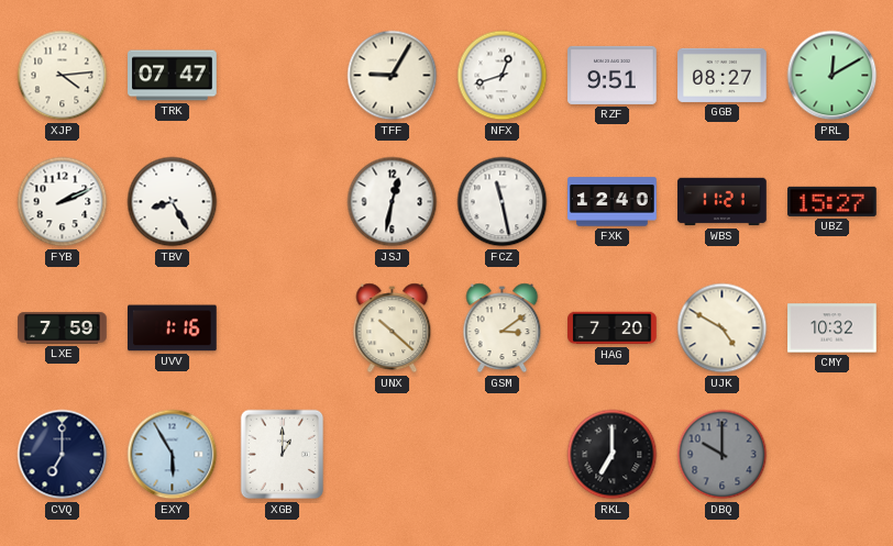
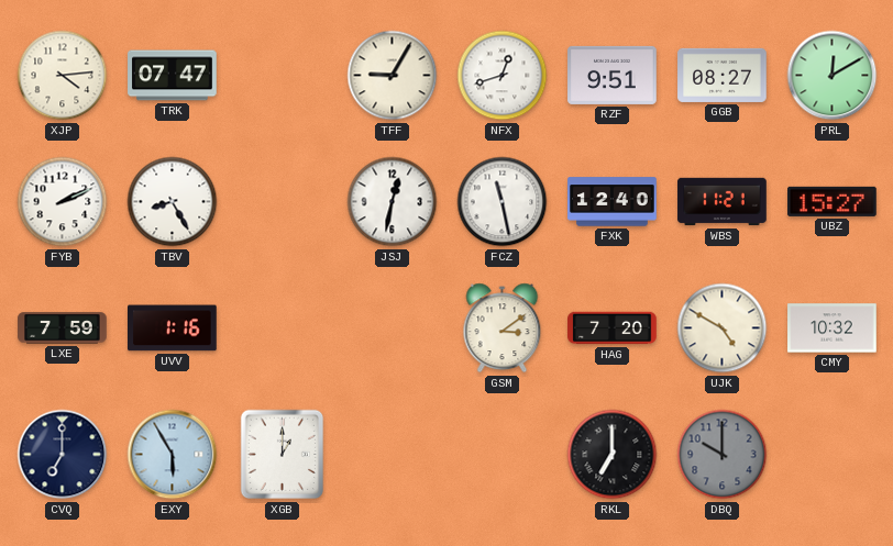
UNX: 10:22 -> none (393, 328)
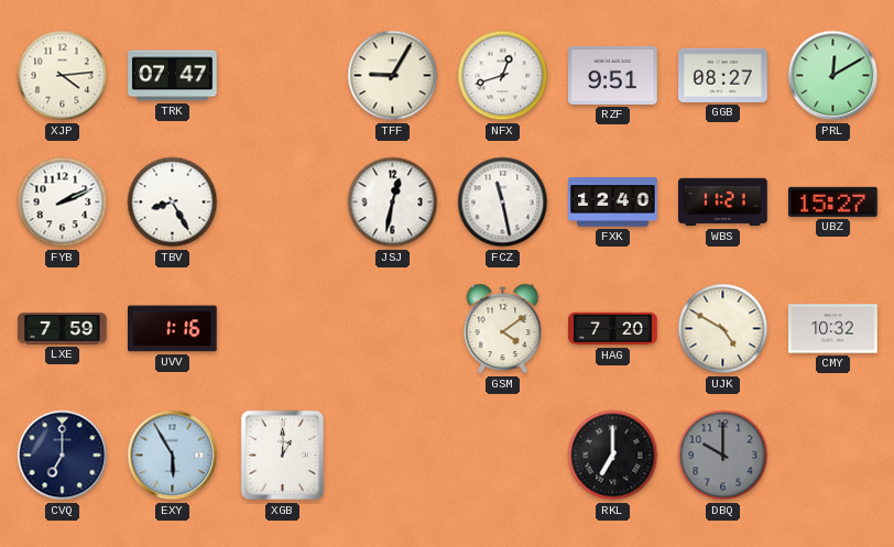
GSM: 3:09 -> 4:09 (503, 329)
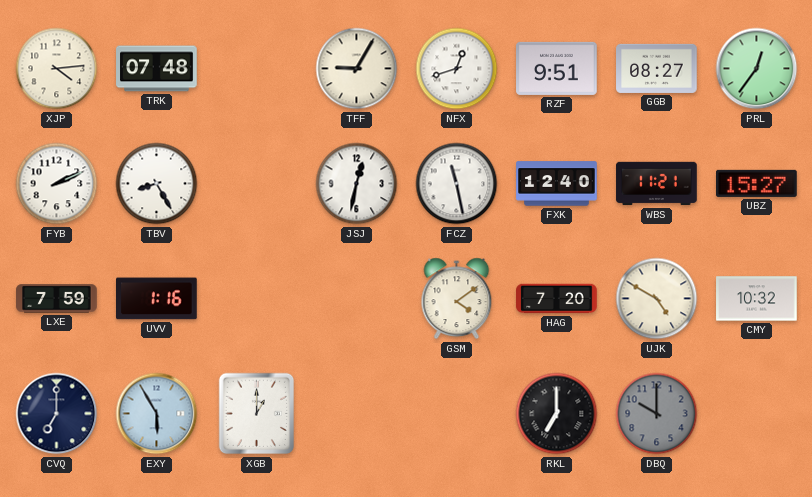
TRK: 07:47 -> 07:48 (157, 69)
PRL: 12:10 -> 12:36 (757, 69)
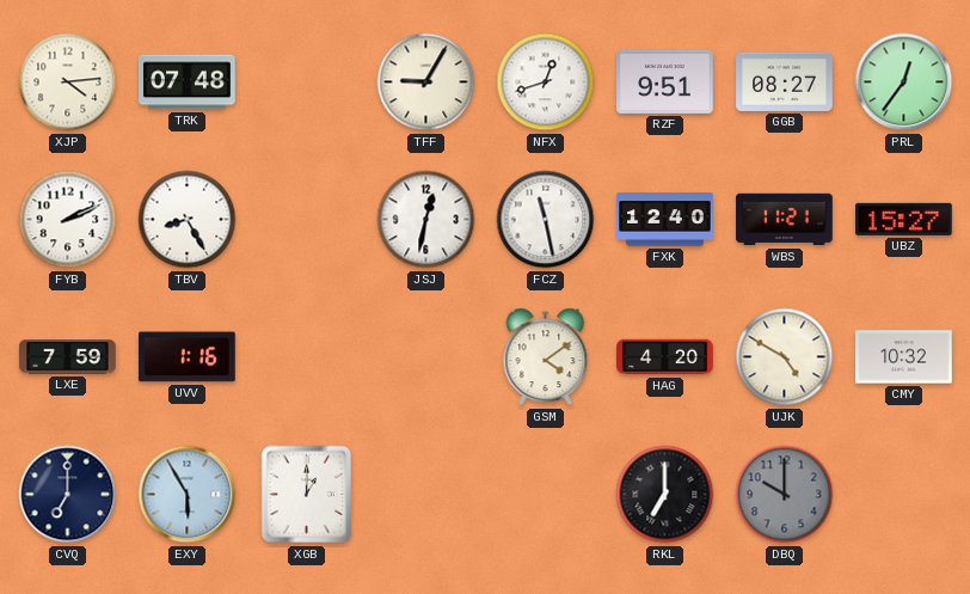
HAG: 7:20 -> 4:20 (665, 357)
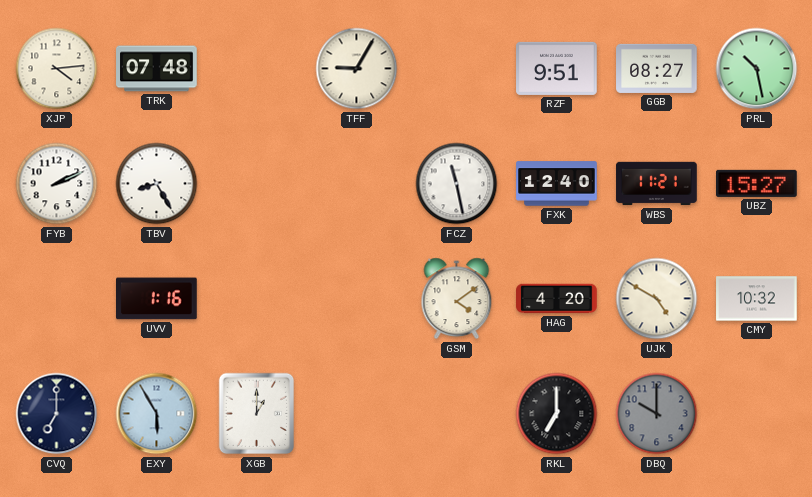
NFX: 12:42 -> none (546, 82)
PRL: 12:36 -> 10:28 (757, 69)
JSJ: 12:32 -> none (426, 220)
LXE: 7:59 -> none (68, 357)
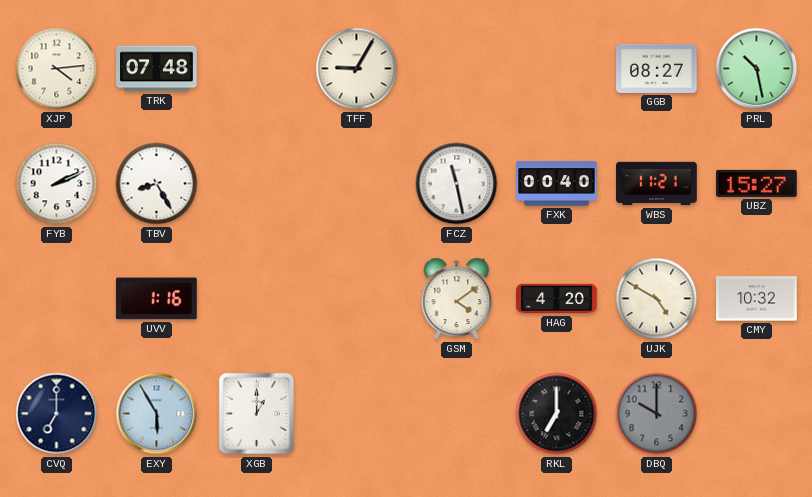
RZF: 9:51 -> none (557, 68)
FXK: 12:40 -> 00:40 (557, 184)
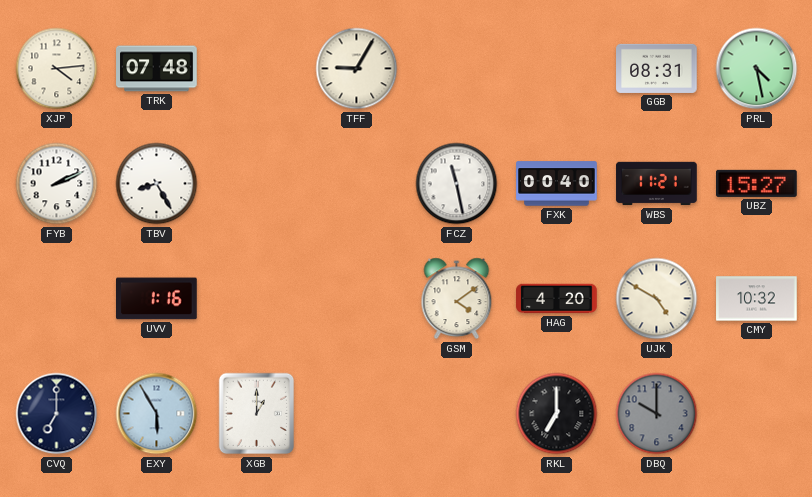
GGB: 08:27 -> 08:31 (657, 68)
PRL: 10:28 -> 4:28 (757, 69)
